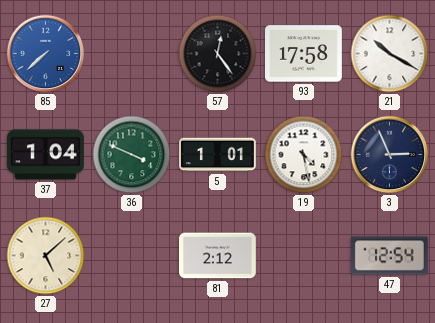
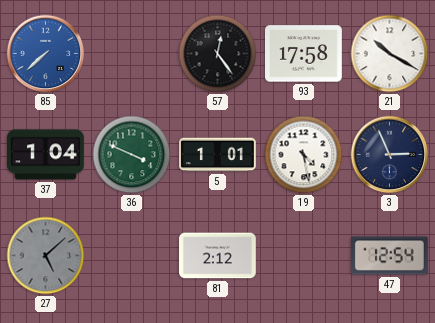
27 dial: cream -> grey (46, 256)
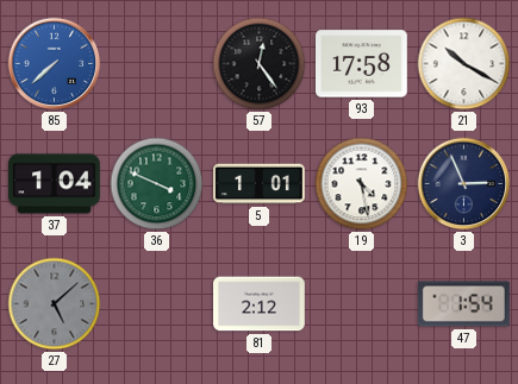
47: 12:54 -> 1:54 (464, 304)
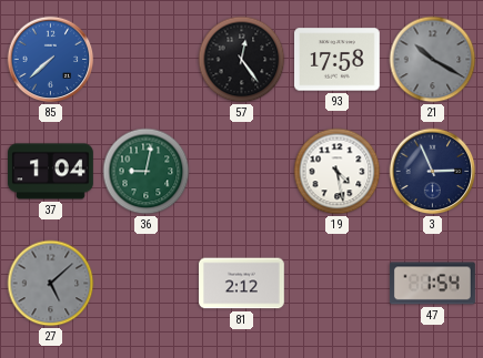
21 dial: white -> grey (433, 60)
36: 3:49 -> 9:02 (147, 172)
5: 1:01 -> none (260, 184)
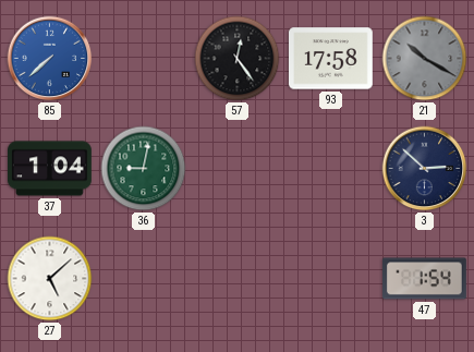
19: 4:28 -> none (338, 172)
3: 2:56 -> 2:52 (425, 169)
27 dial: grey -> white (50, 279)
81: 2:12 -> none (242, 284)
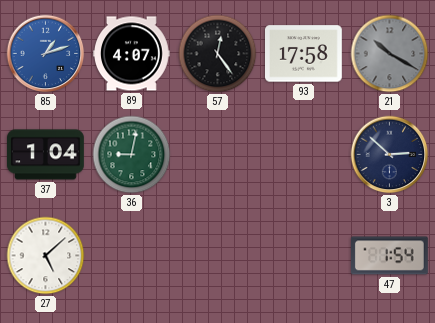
85: 7:38 -> 1:12 (46, 54)
89: none -> 4:07 (132, 54)
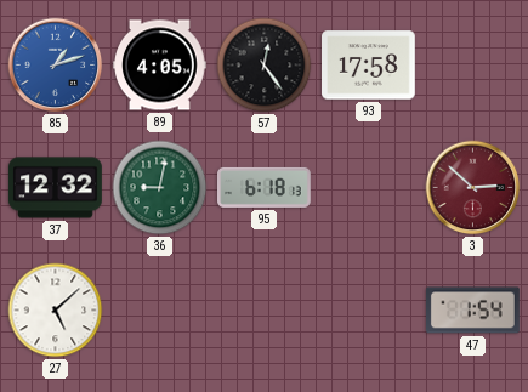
89: 4:07 -> 4:05 (160, 66)
21: 10:20 -> none (390, 54)
37: 1:04 -> 12:32 (56, 188)
95: none -> 6:18 (265, 187)
3 dial: navy -> burgundy (473, 188)
